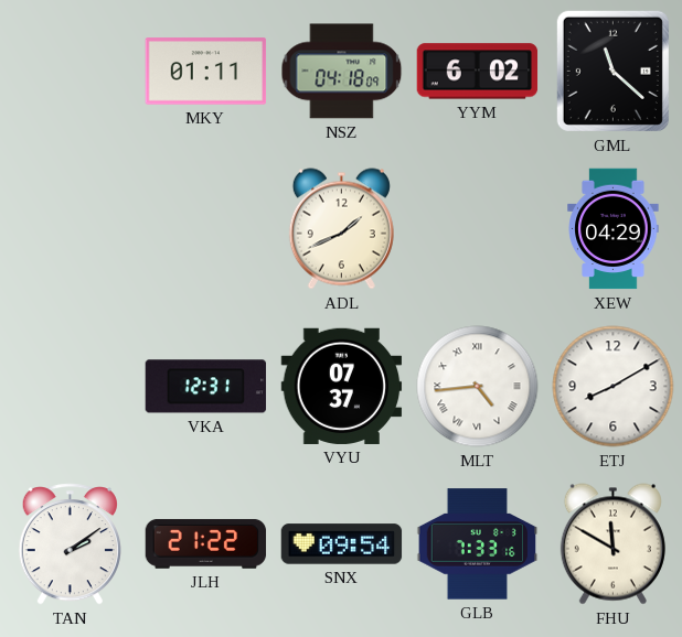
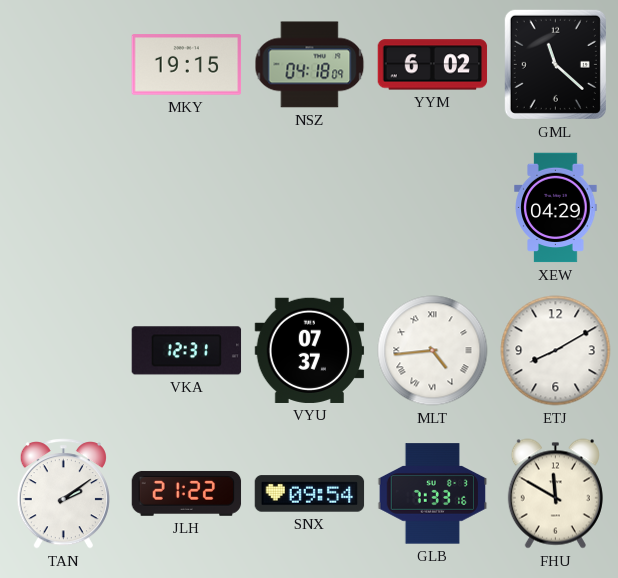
MKY: 01:11 -> 19:15 (187, 65)
ADL: 1:41 -> none (341, 229)
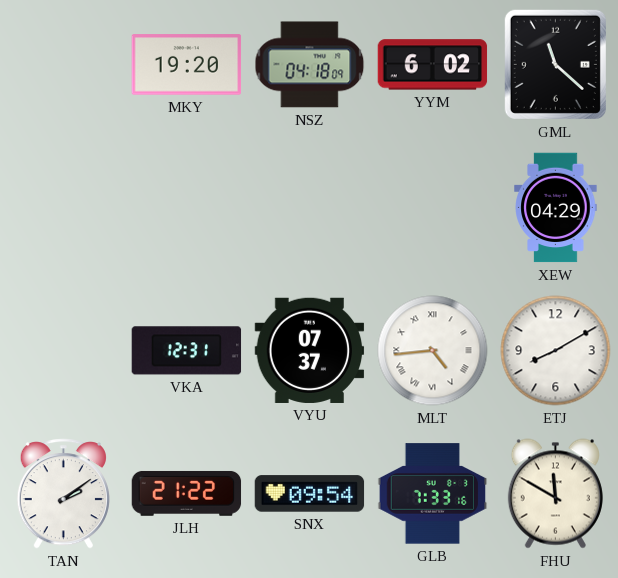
MKY: 19:15 -> 19:20 (187, 65)
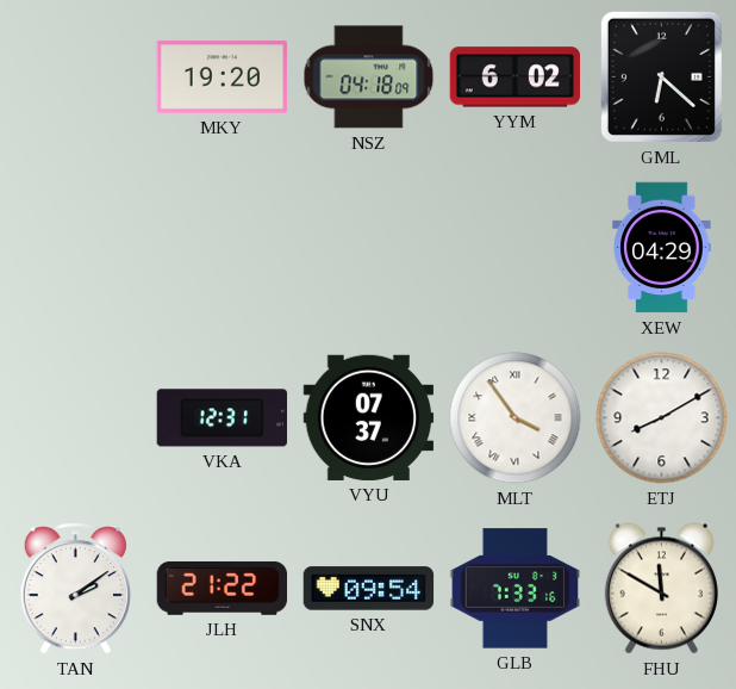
GML: 11:22 -> 6:22 (661, 76)
MLT: 4:44 -> 3:54 (516, 418)
